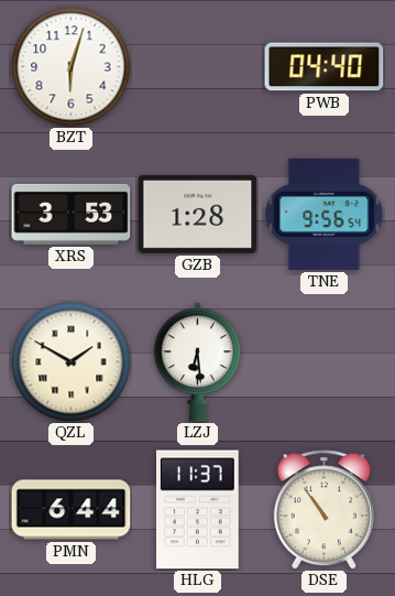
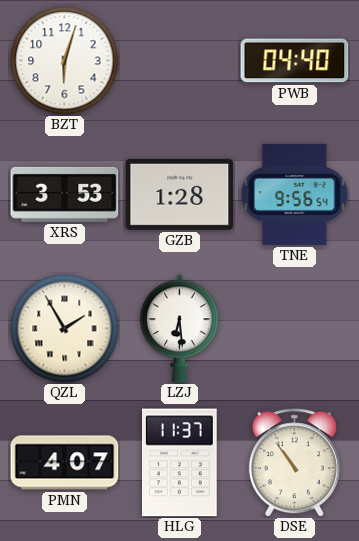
QZL: 1:50 -> 1:55 (65, 329)
PMN: 6:44 -> 4:07 (65, 463)
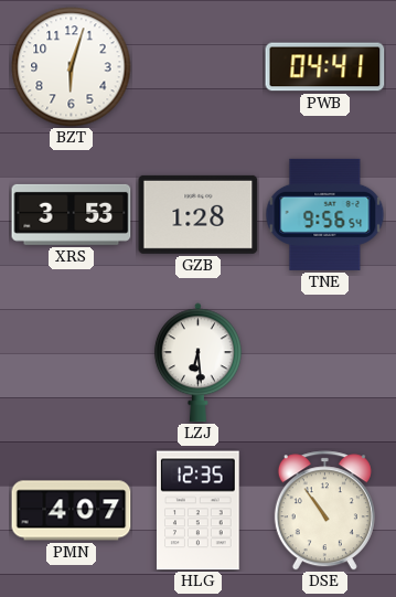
PWB: 04:40 -> 04:41 (325, 67)
QZL: 1:55 -> none (65, 329)
HLG: 11:37 -> 12:35 (199, 511)
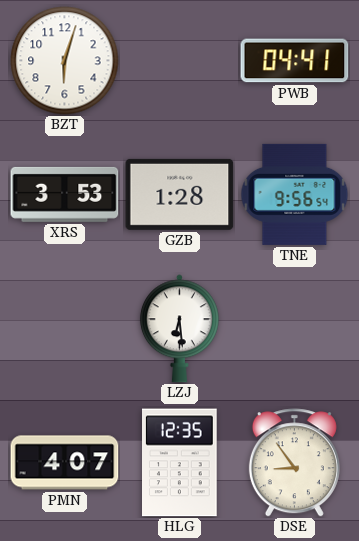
DSE: 10:54 -> 8:54 (294, 463)
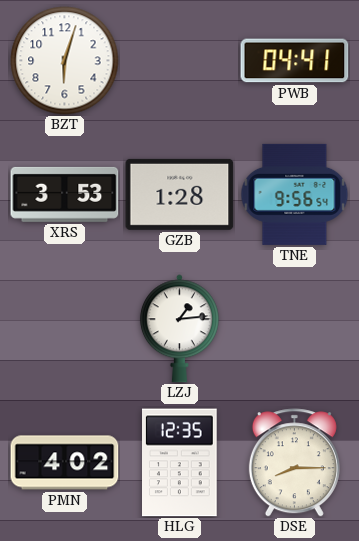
LZJ: 6:29 -> 1:14 (179, 329)
PMN: 4:07 -> 4:02 (65, 463)
DSE: 8:54 -> 8:15 (294, 463)
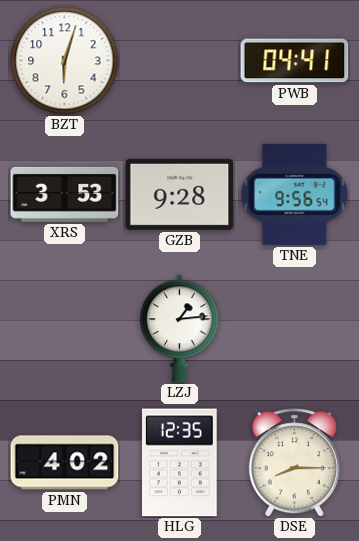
GZB: 1:28 -> 9:28 (180, 194)
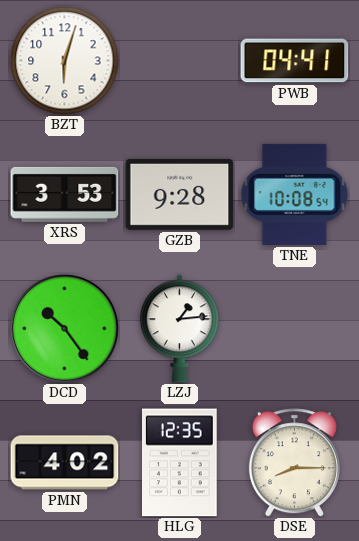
TNE: 9:56 -> 10:08 (295, 194)
DCD: none -> 10:24 (65, 329)
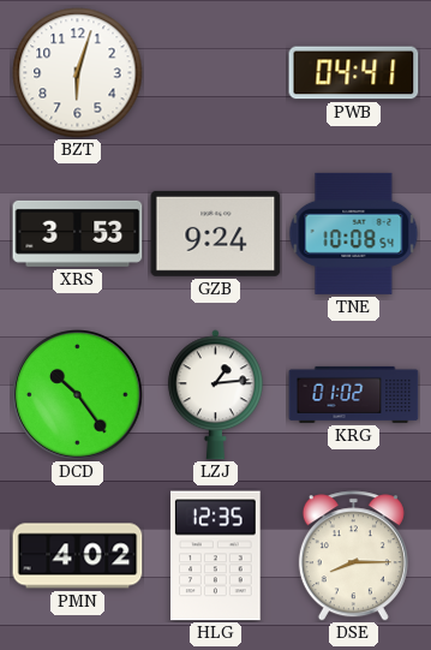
GZB: 9:28 -> 9:24 (216, 233)
KRG: none -> 01:02 (354, 394)
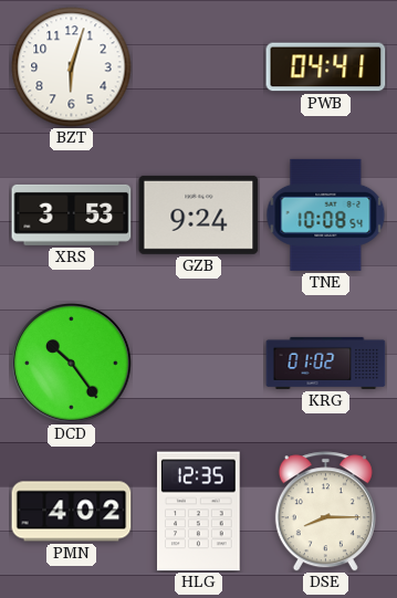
LZJ: 1:14 -> none (215, 395)
